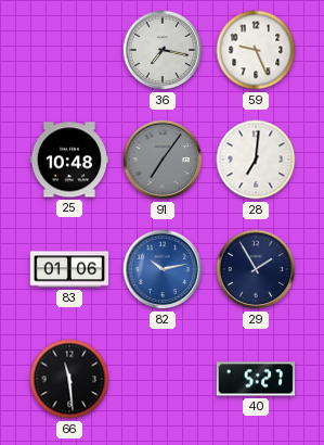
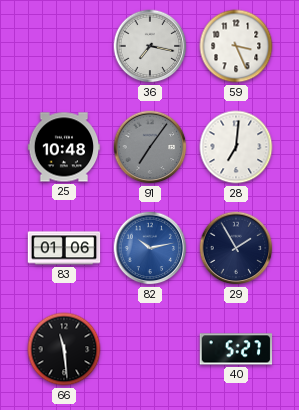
59: 9:26 -> 3:26 (236, 46)
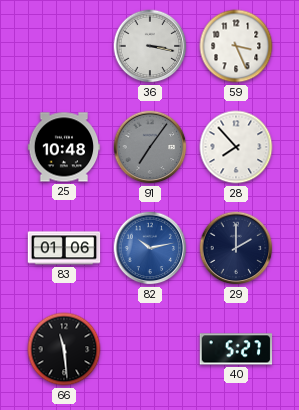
36: 7:17 -> 3:17 (150, 46)
28: 7:01 -> 7:53 (236, 147)
29: 1:55 -> 2:00 (236, 248)
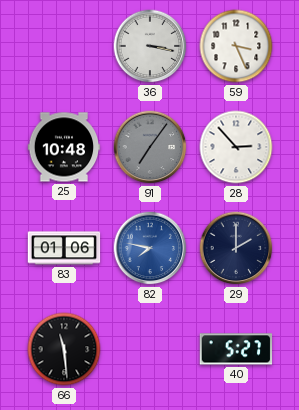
28: 7:53 -> 2:53 (236, 147)
82: 10:13 -> 7:47 (150, 248)
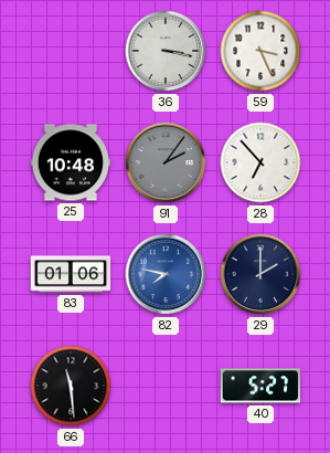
91: 7:06 -> 2:06 (166, 162)
28: 2:53 -> 6:53 (260, 162)
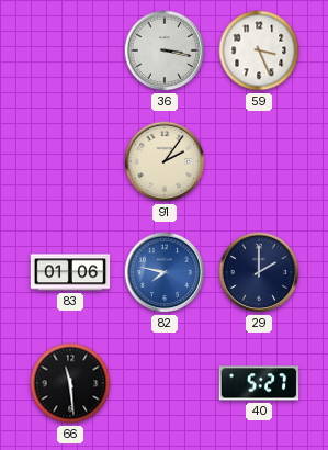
25: 10:48 -> none (71, 162)
91 dial: grey -> cream (165, 161)
28: 6:53 -> none (260, 162)
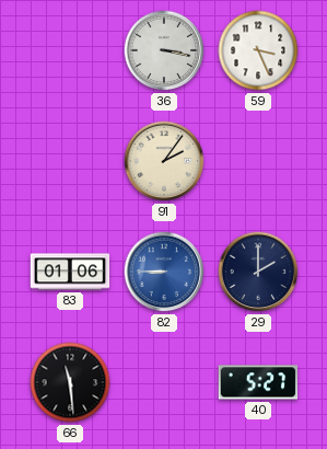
82: 7:47 -> 8:45 (164, 272)
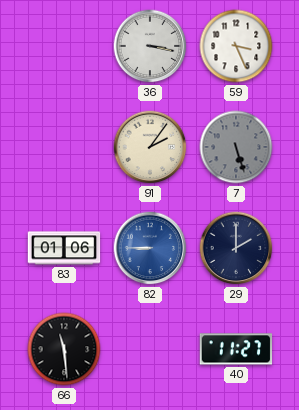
7: none -> 5:27 (236, 147)
40: 5:27 -> 11:27 (236, 349)
